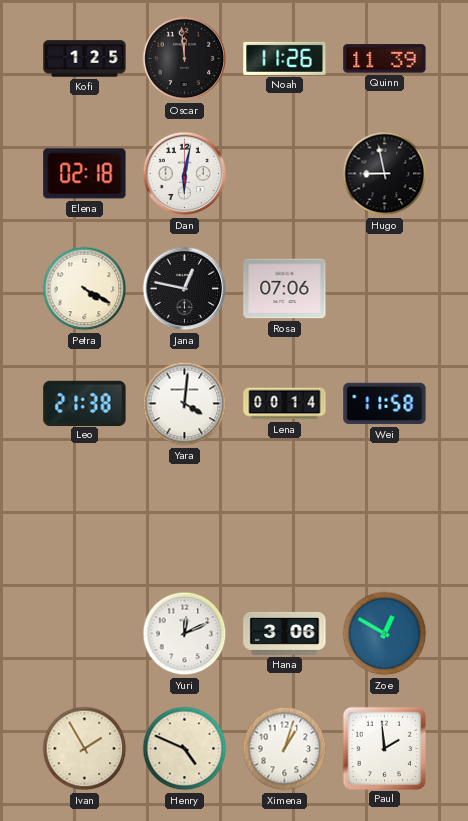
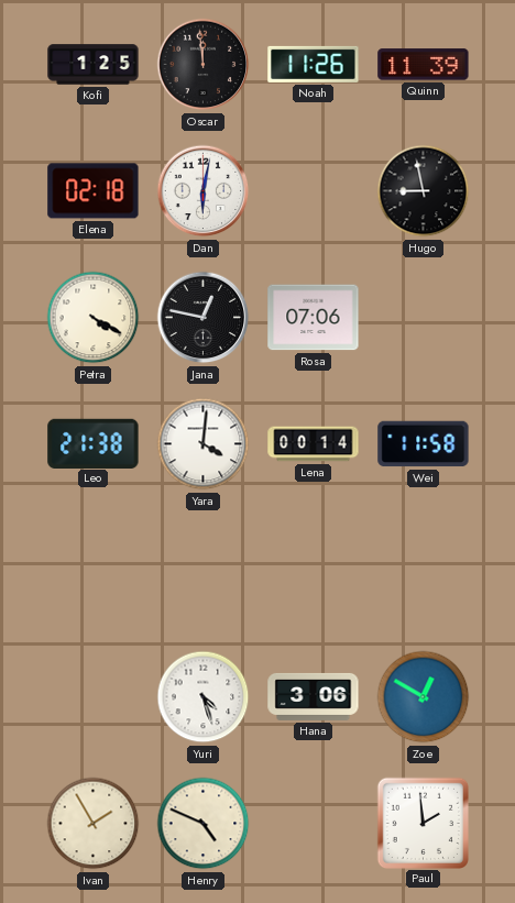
Yuri: 12:11 -> 4:27 (204, 697)
Ximena: 1:03 -> none (285, 749)
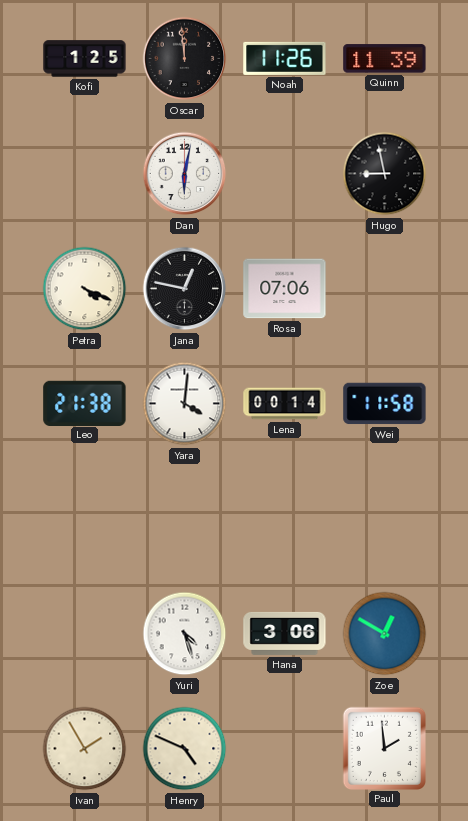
Elena: 02:18 -> none (94, 191)
Petra: 4:20 -> 4:19 (85, 289)
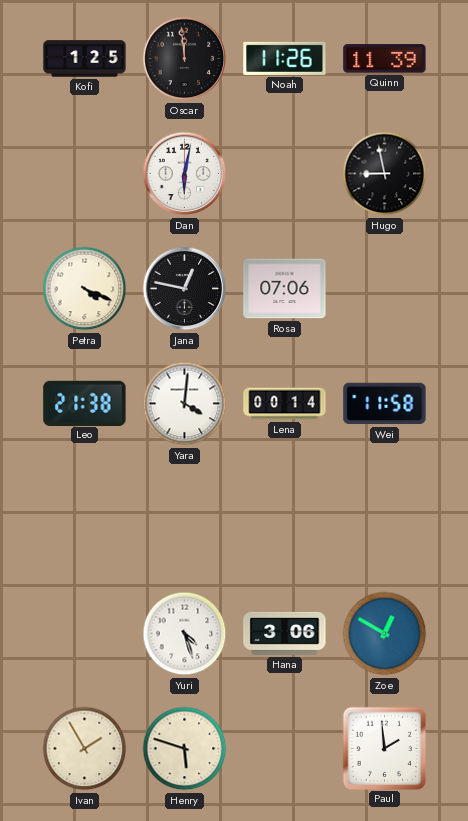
Henry: 4:49 -> 5:48 (185, 749)
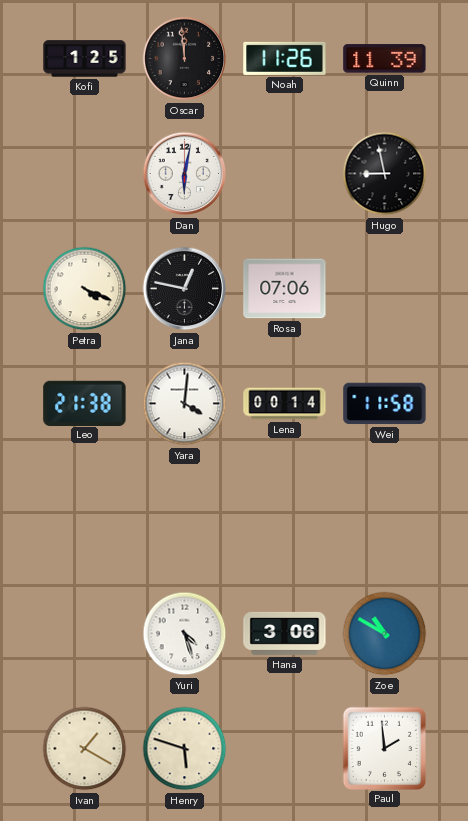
Zoe: 12:50 -> 10:50 (385, 634)
Ivan: 1:55 -> 1:20 (85, 749)
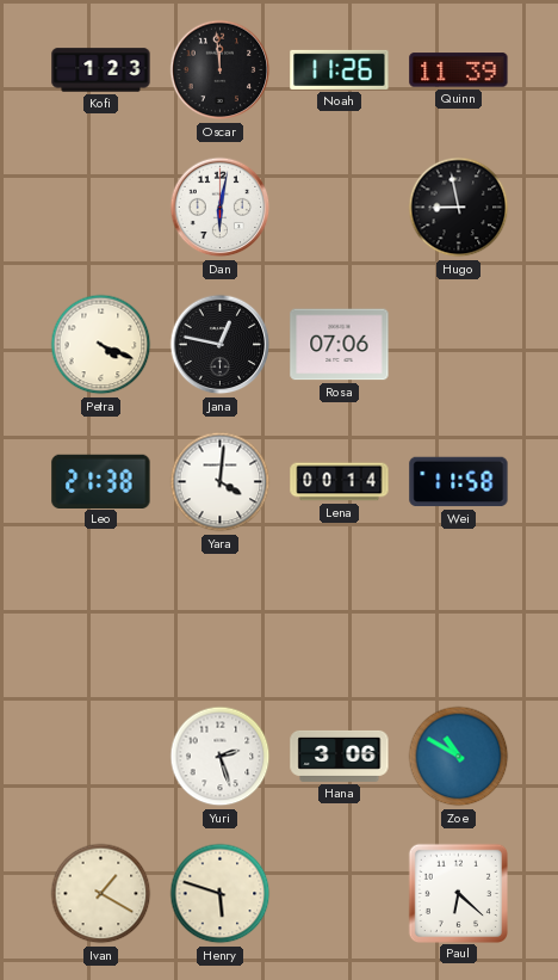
Kofi: 1:25 -> 1:23 (101, 70)
Yuri: 4:27 -> 2:27 (221, 757)
Paul: 1:59 -> 6:22 (458, 893)
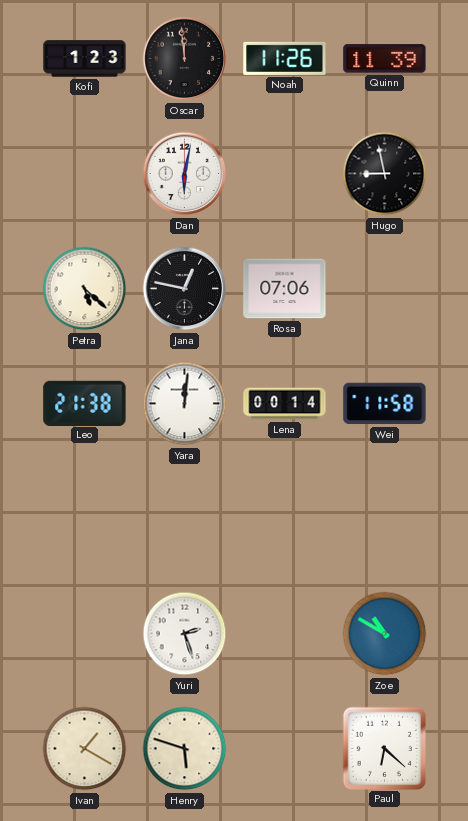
Petra: 4:19 -> 5:22 (85, 289)
Yara: 4:01 -> 12:01 (185, 404)
Hana: 3:06 -> none (340, 756)
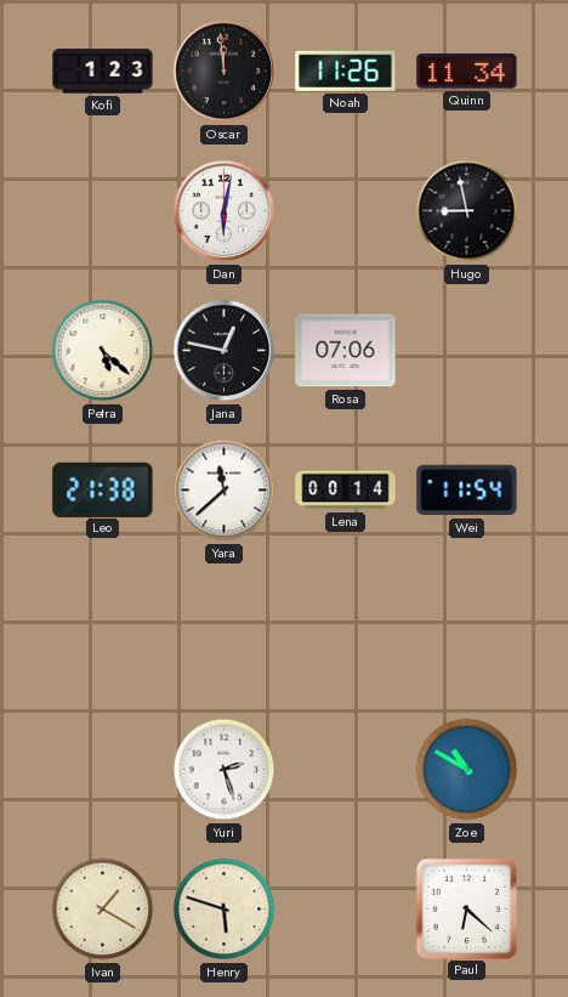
Quinn: 11:39 -> 11:34 (467, 72)
Yara: 12:01 -> 11:38 (225, 491)
Wei: 11:58 -> 11:54 (467, 491)
